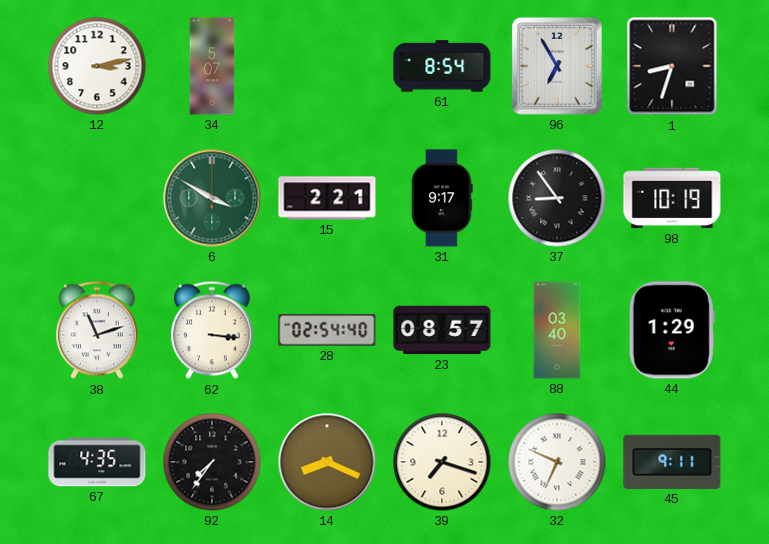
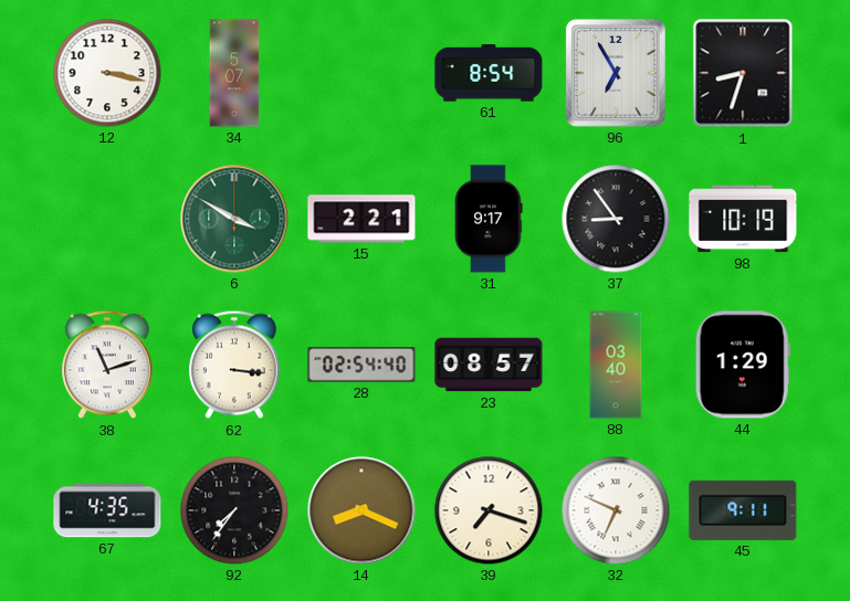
12: 3:13 -> 3:17 (107, 73)
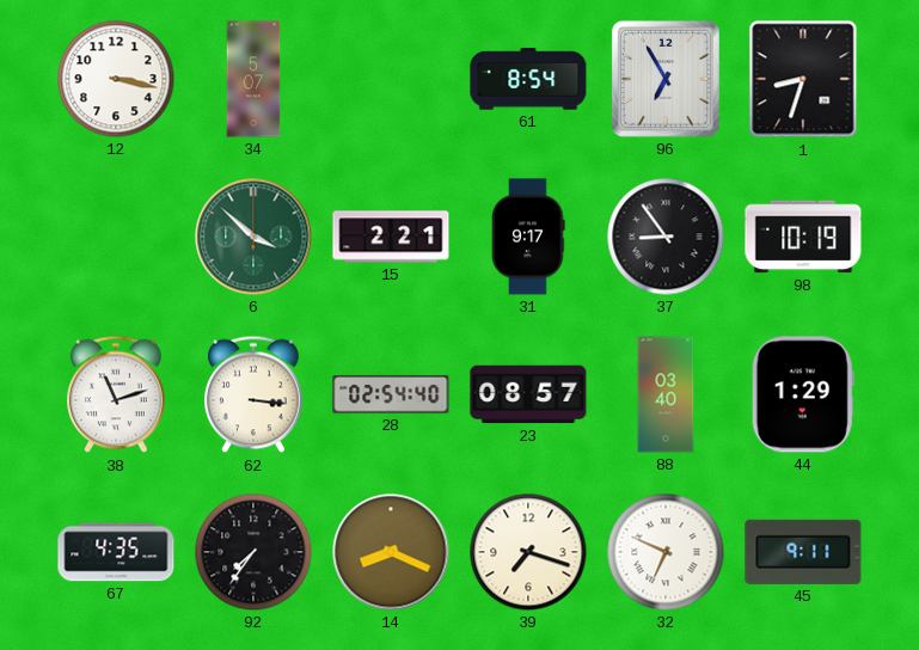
6: 3:50 -> 3:52 (253, 237)
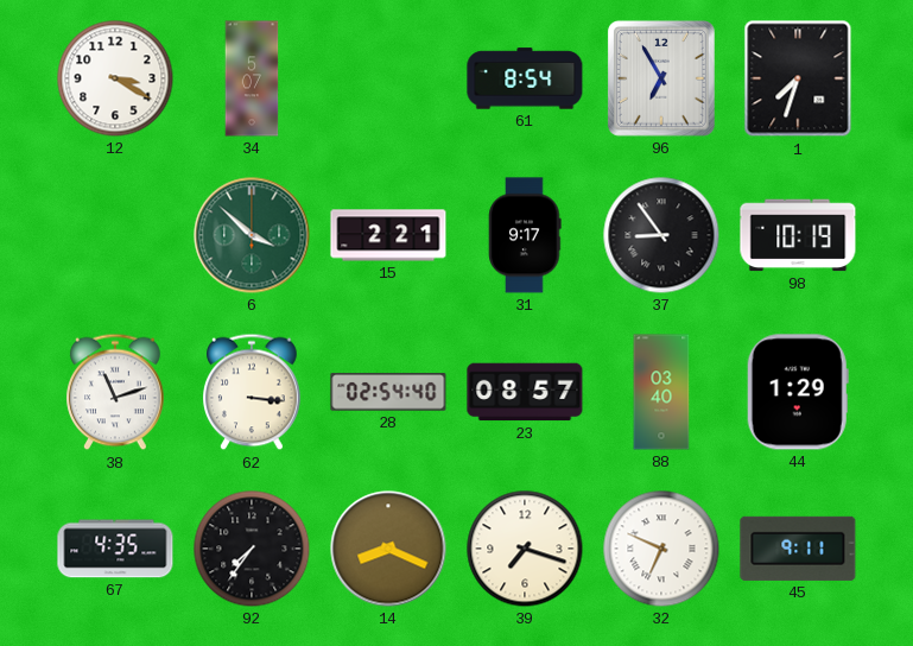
12: 3:17 -> 3:20 (115, 78)
1: 8:33 -> 7:33 (798, 78)
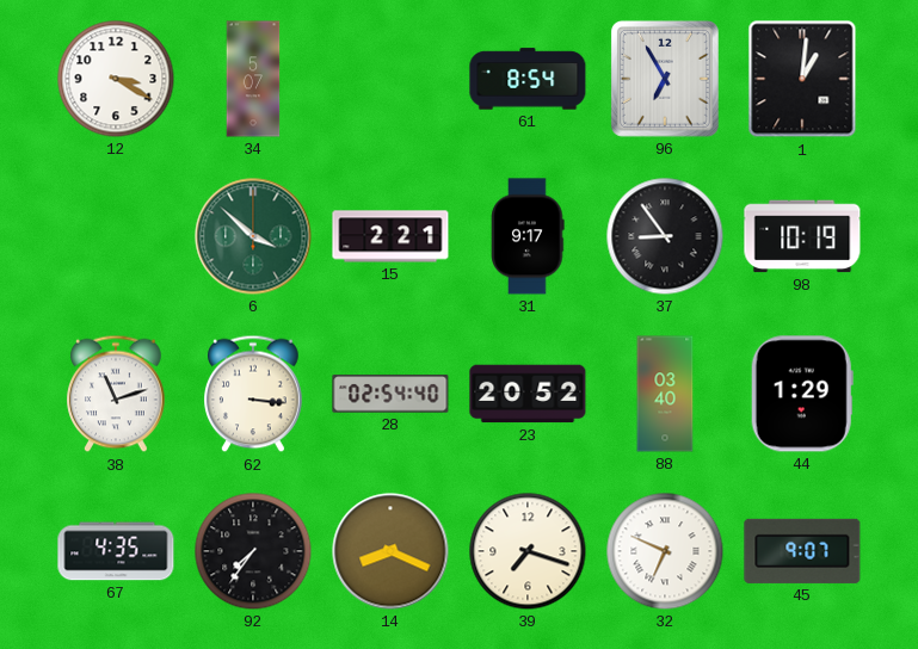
1: 7:33 -> 1:01 (802, 79)
23: 08:57 -> 20:52 (528, 394)
45: 9:11 -> 9:07 (802, 551)
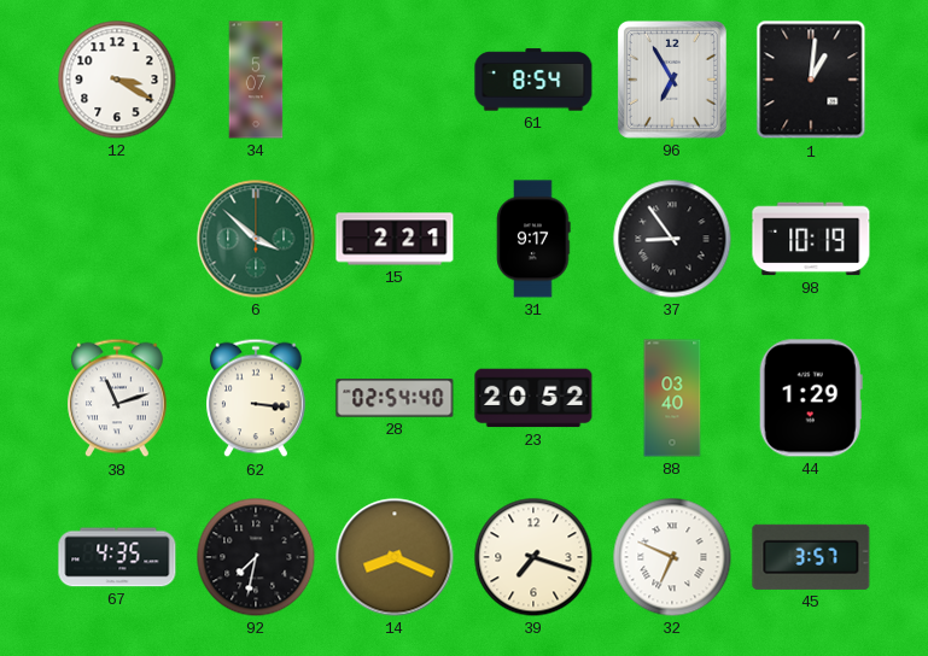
92: 7:36 -> 7:32 (256, 557)
45: 9:07 -> 3:57 (811, 557)
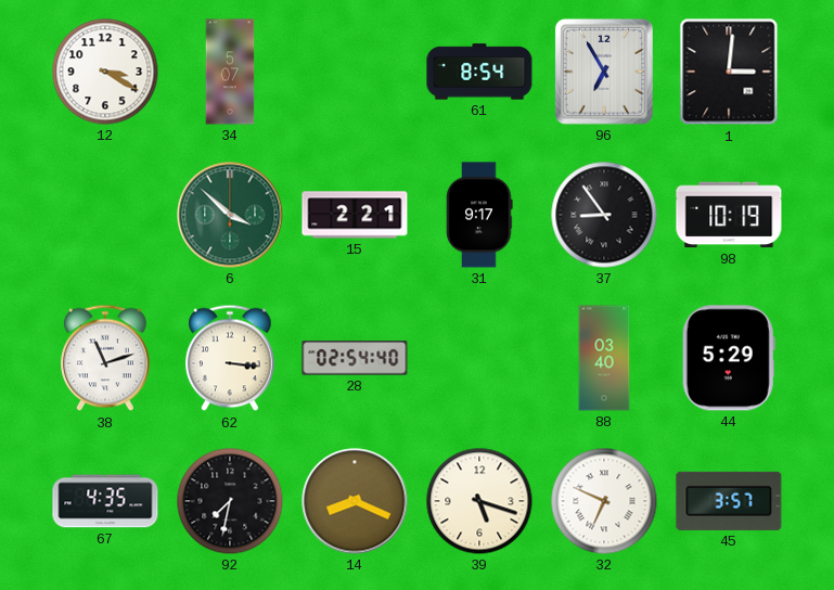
1: 1:01 -> 3:01 (729, 72)
23: 20:52 -> none (533, 398)
44: 1:29 -> 5:29 (729, 358)
39: 7:18 -> 5:18 (479, 501)
